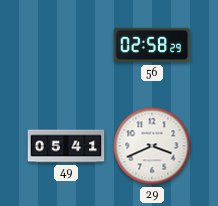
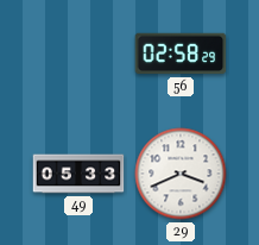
49: 05:41 -> 05:33 (78, 174)
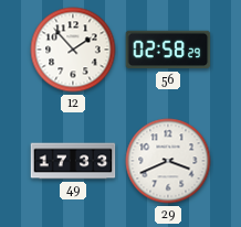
12: none -> 1:53 (73, 50)
49: 05:33 -> 17:33 (73, 161)
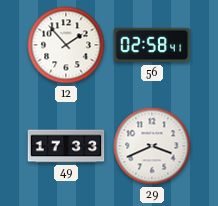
56: 02:58:29 -> 02:58:41 (152, 45)
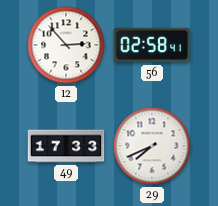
12: 1:53 -> 2:53 (66, 45)
29: 3:41 -> 7:41 (152, 146)
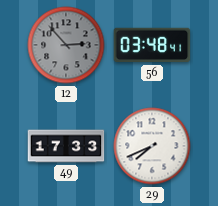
12 dial: white -> grey (66, 45)
56: 02:58 -> 03:48 (152, 45)
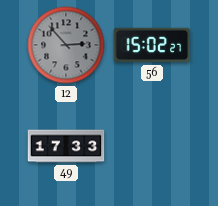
56: 03:48 -> 15:02 (152, 45)
29: 7:41 -> none (152, 146)
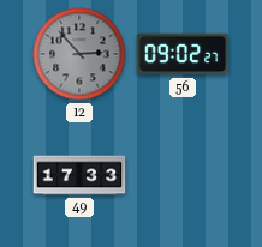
56: 15:02 -> 09:02 (183, 54)
